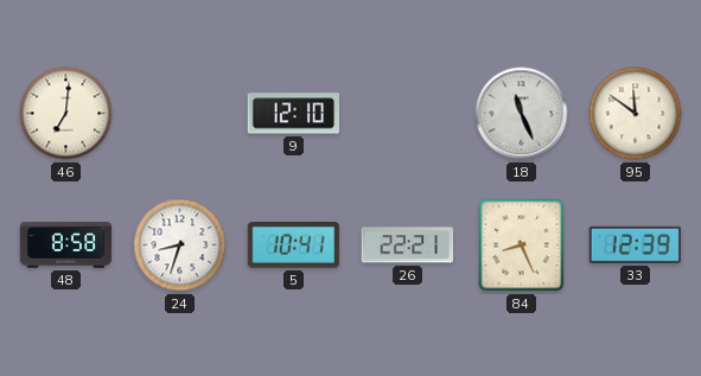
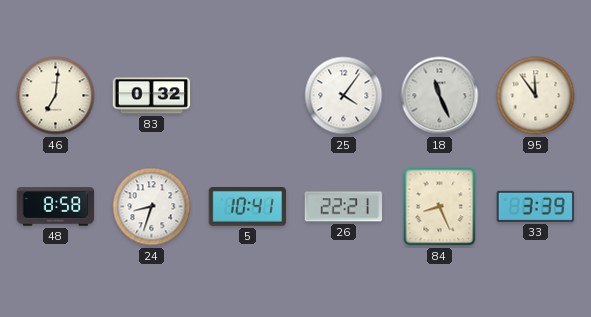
83: none -> 0:32 (152, 96)
9: 12:10 -> none (294, 114)
25: none -> 4:06 (344, 96)
95: 11:51 -> 11:54 (536, 96)
33: 12:39 -> 3:39 (535, 206)
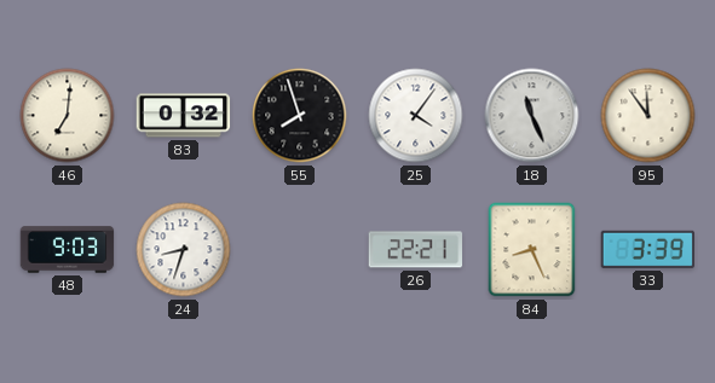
55: none -> 7:57 (300, 116)
48: 8:58 -> 9:03 (68, 250)
5: 10:41 -> none (248, 207)
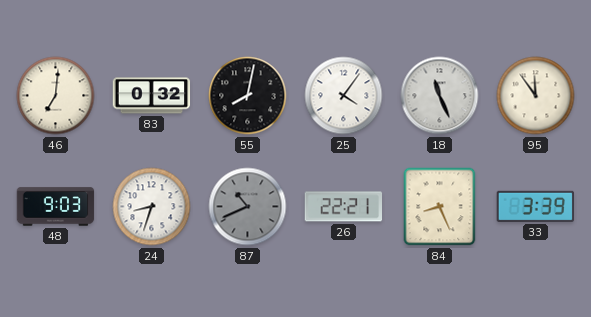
55: 7:57 -> 8:02 (248, 96)
87: none -> 10:41 (248, 207)
